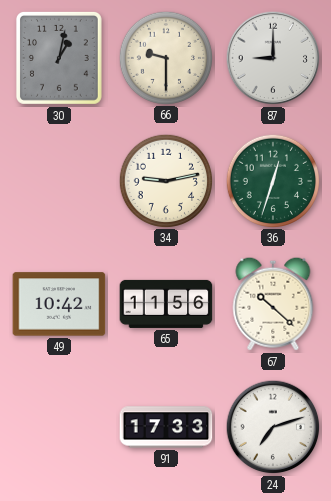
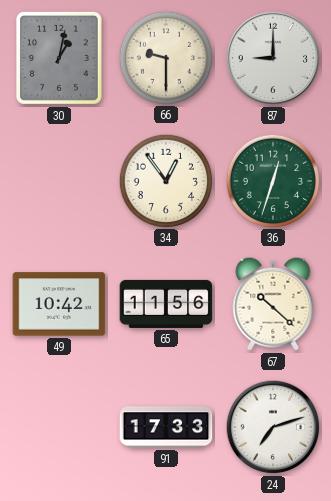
34: 9:13 -> 12:54 (165, 180)
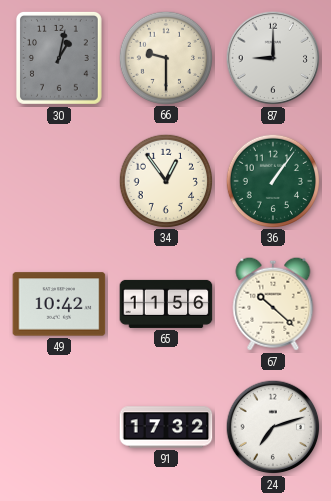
36: 12:33 -> 1:06 (272, 180)
91: 17:33 -> 17:32 (166, 427)
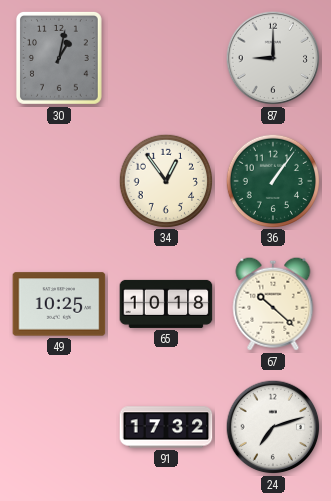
66: 9:30 -> none (165, 57)
49: 10:42 -> 10:25 (59, 304)
65: 11:56 -> 10:18 (166, 304)
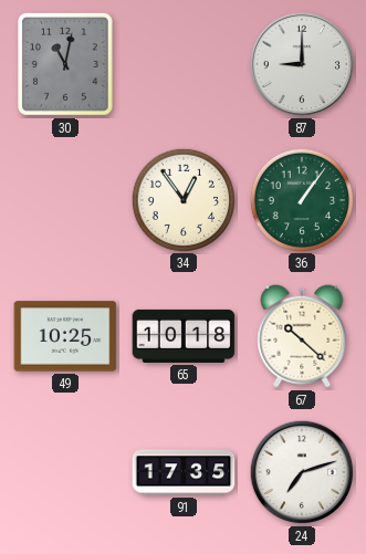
30: 1:02 -> 11:02 (65, 64)
91: 17:32 -> 17:35 (184, 472)
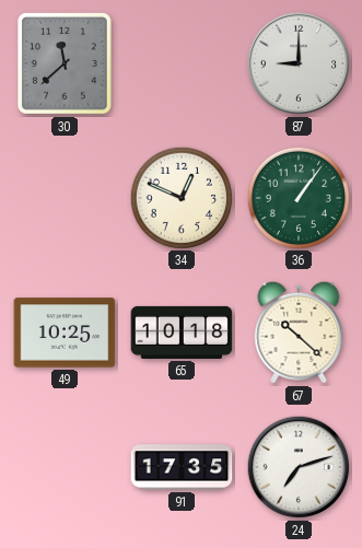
30: 11:02 -> 11:38 (65, 63)
34: 12:54 -> 12:49 (180, 197)
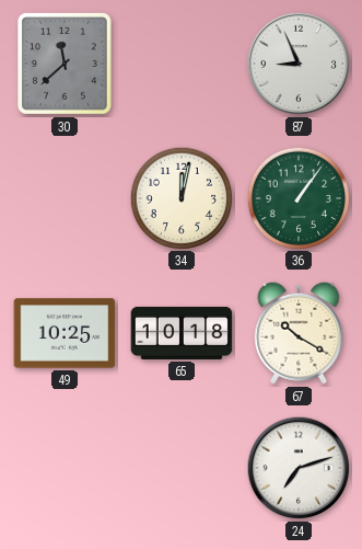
87: 9:00 -> 8:56 (299, 64)
34: 12:49 -> 12:02 (180, 197)
67: 10:22 -> 10:20 (299, 333)
91: 17:35 -> none (182, 467)
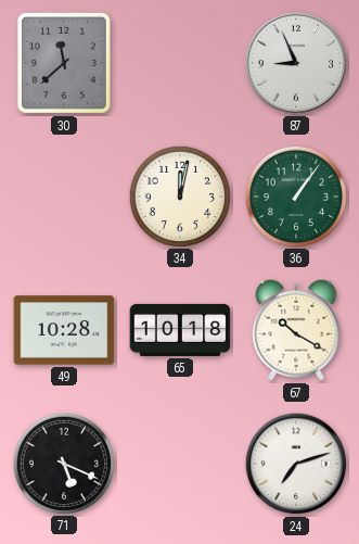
49: 10:25 -> 10:28 (64, 330)
71: none -> 5:19 (63, 463)
